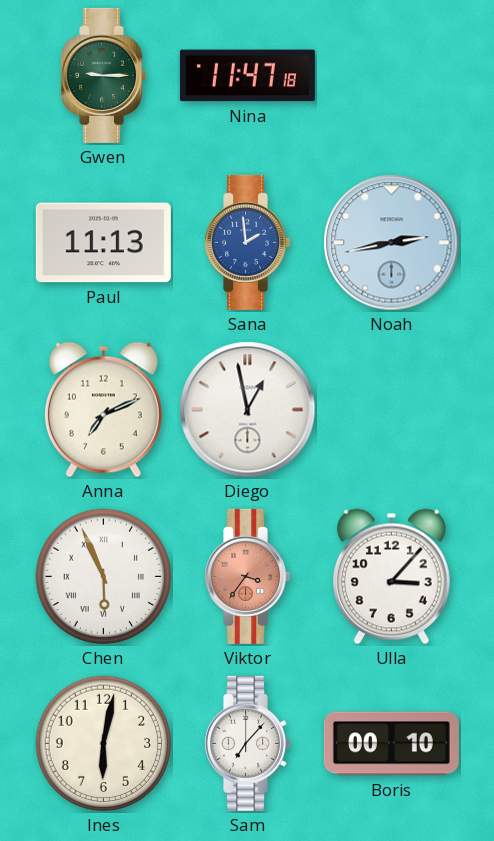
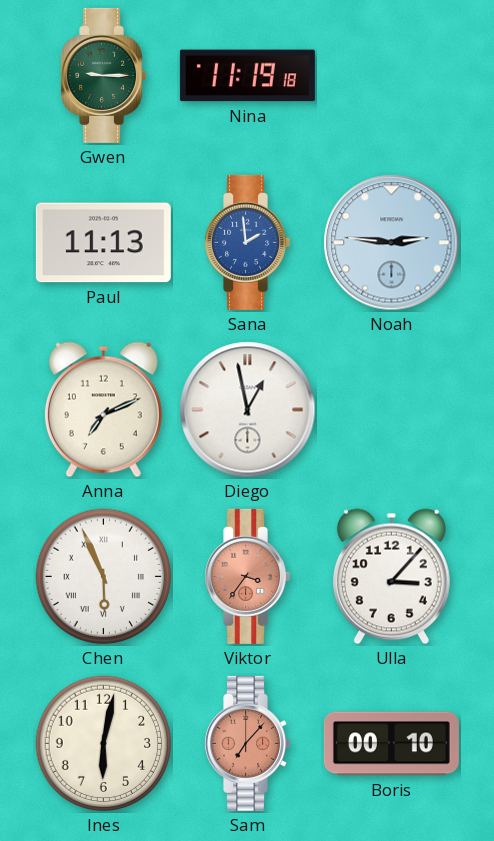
Nina: 11:47 -> 11:19 (247, 76)
Noah: 2:43 -> 2:46 (392, 243)
Sam dial: white -> salmon (247, 743)
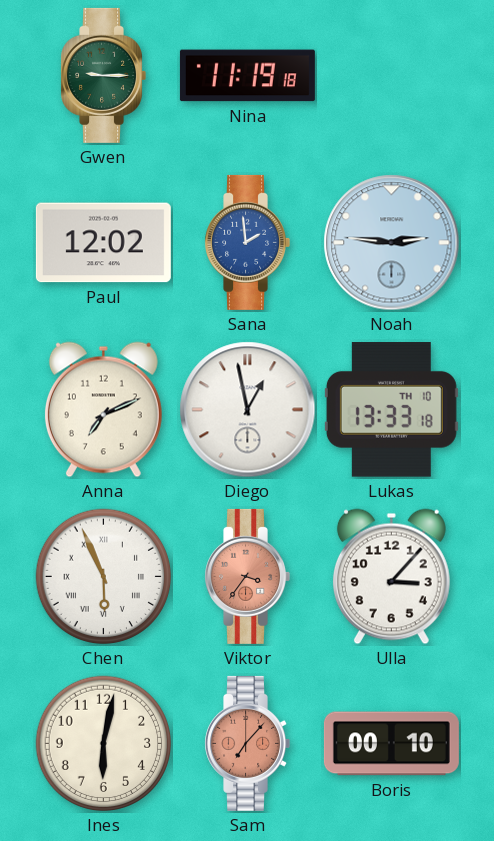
Paul: 11:13 -> 12:02 (103, 243)
Lukas: none -> 13:33 (391, 410)
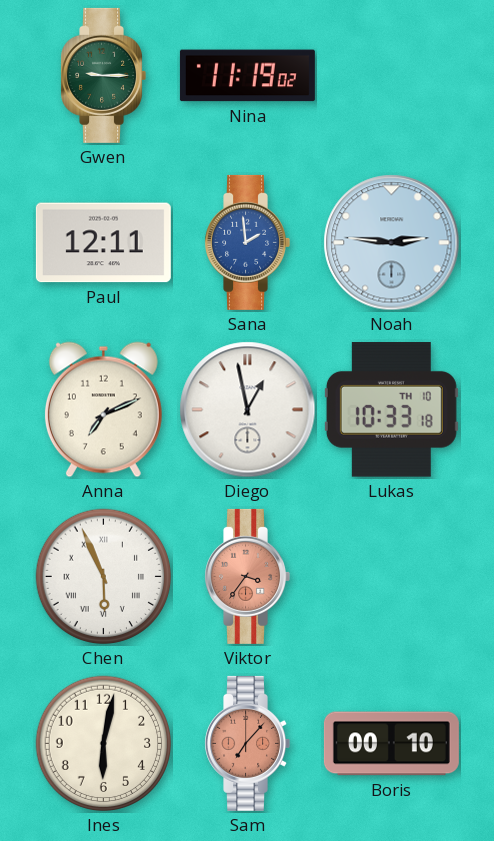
Nina: 11:19:18 -> 11:19:02 (247, 76)
Paul: 12:02 -> 12:11 (103, 243)
Lukas: 13:33 -> 10:33 (391, 410)
Ulla: 3:07 -> none (391, 577)
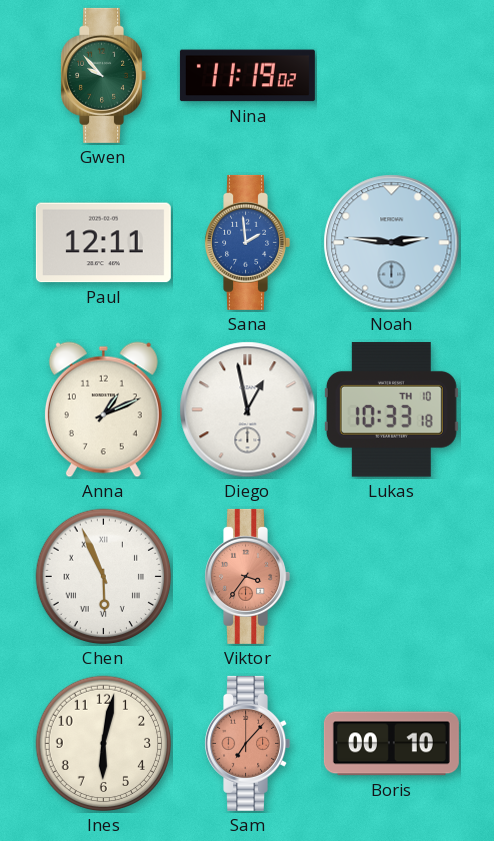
Gwen: 9:15 -> 9:53 (103, 75)
Anna: 7:11 -> 1:11 (103, 410)
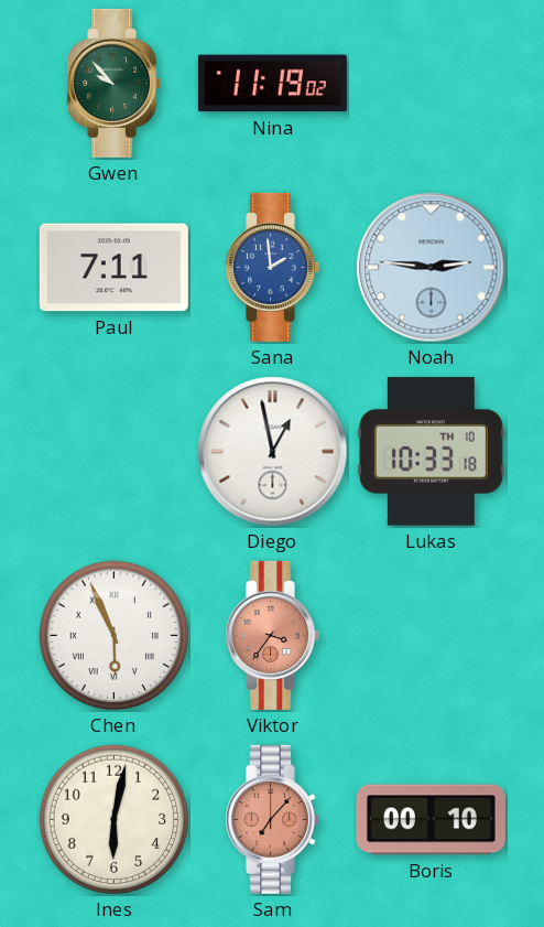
Paul: 12:11 -> 7:11 (113, 268)
Anna: 1:11 -> none (103, 410)
